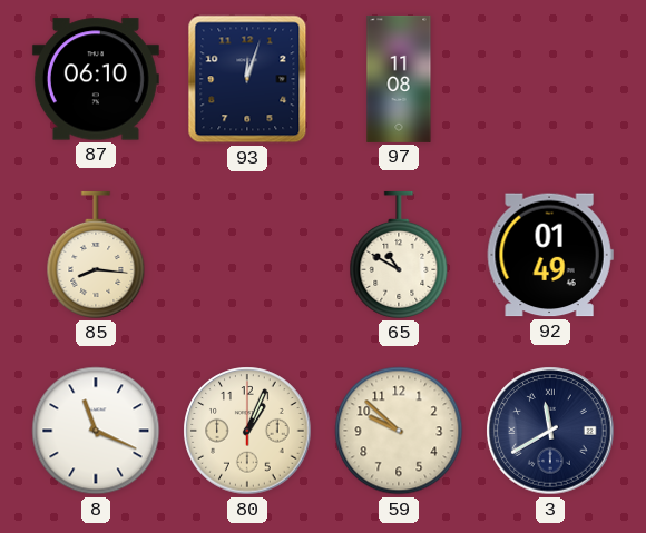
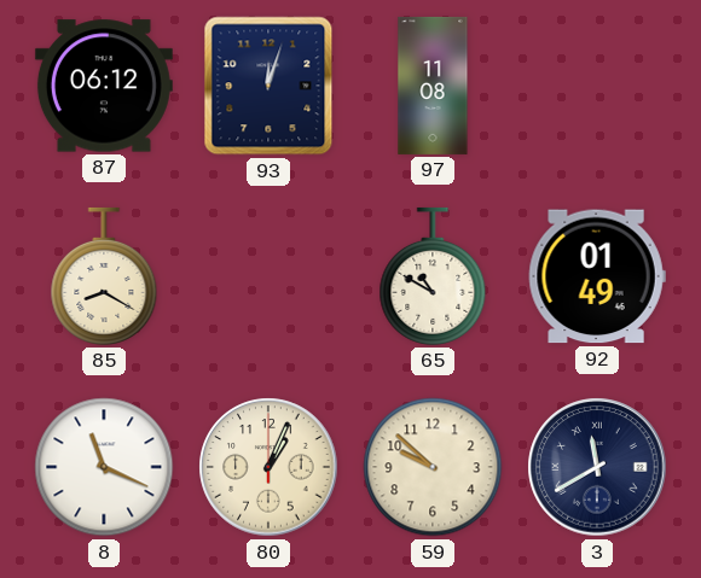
87: 06:10 -> 06:12 (104, 86)
85: 8:16 -> 8:20 (104, 276)
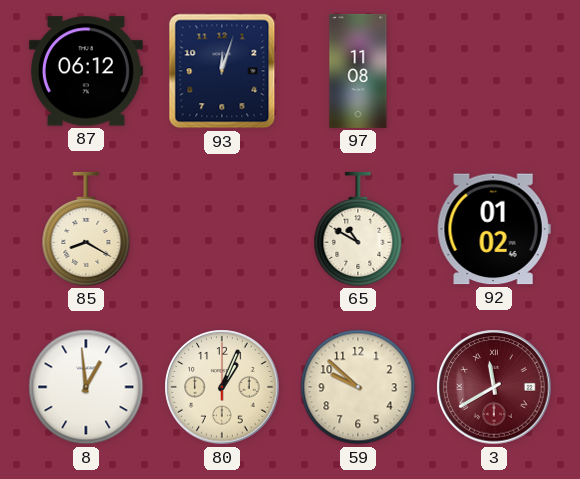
92: 01:49 -> 01:02 (494, 229)
8: 11:19 -> 12:59 (86, 387)
3 dial: navy -> burgundy (494, 387)
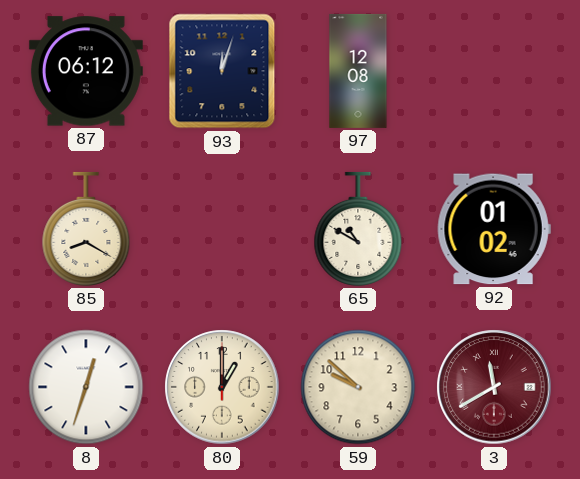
97: 11:08 -> 12:08 (358, 71)
8: 12:59 -> 12:33 (86, 387)
80: 1:04 -> 1:00 (222, 387)
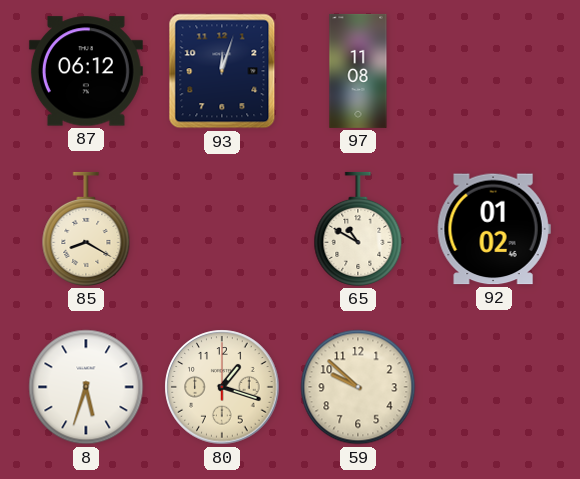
97: 12:08 -> 11:08 (358, 71)
8: 12:33 -> 5:33 (86, 387)
80: 1:00 -> 1:18 (222, 387)
3: 11:40 -> none (494, 387)
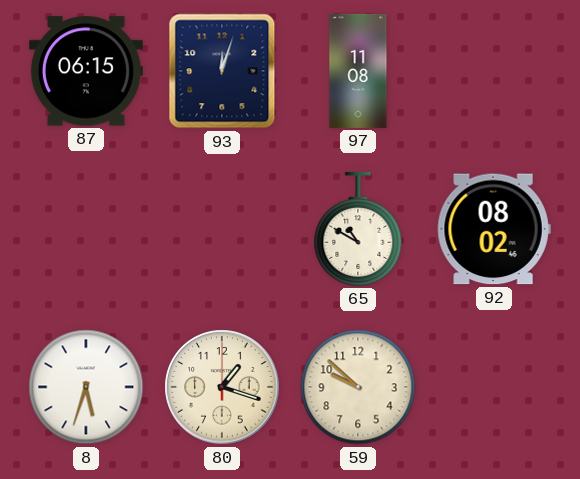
87: 06:12 -> 06:15 (86, 71)
85: 8:20 -> none (86, 229)
92: 01:02 -> 08:02 (494, 229)
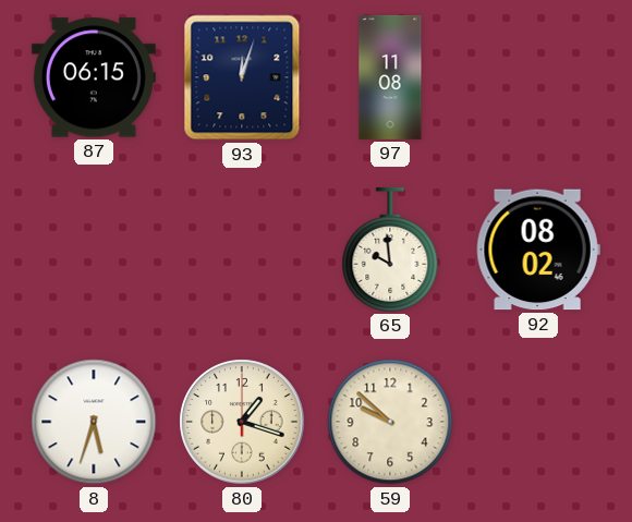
65: 10:50 -> 9:59 (390, 250)
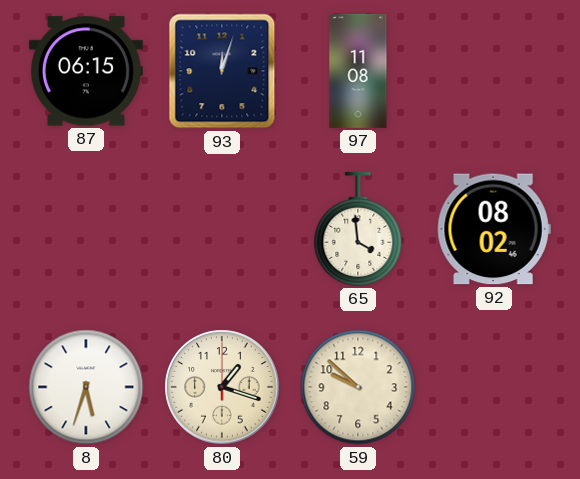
65: 9:59 -> 3:59 (358, 229)
